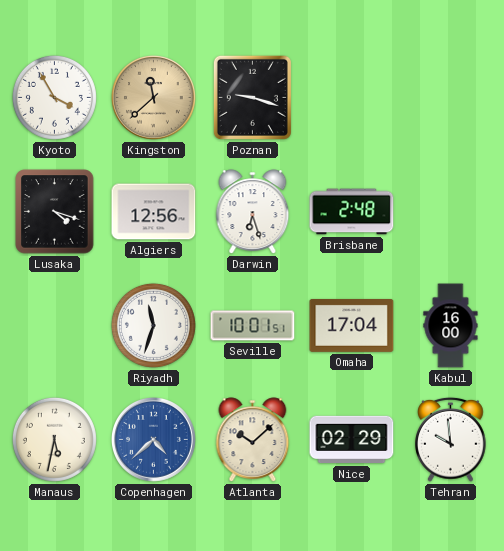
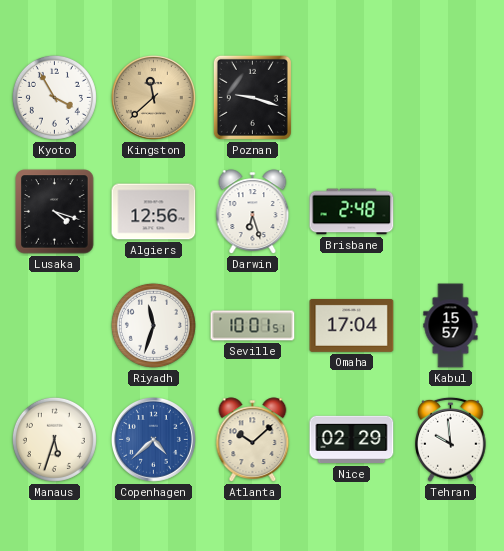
Kabul: 16:00 -> 15:57 (451, 326)
Manaus: 5:32 -> 5:33 (54, 439)
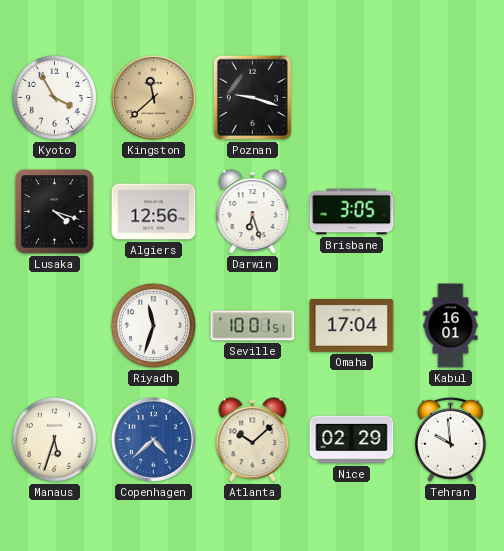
Brisbane: 2:48 -> 3:05 (352, 212)
Kabul: 15:57 -> 16:01 (451, 326)
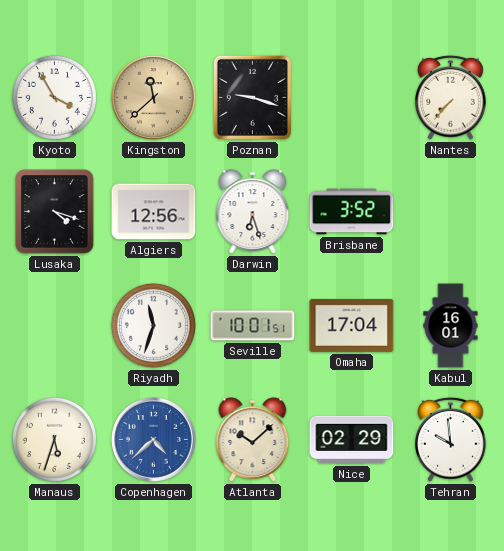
Nantes: none -> 7:37 (451, 97)
Brisbane: 3:05 -> 3:52 (352, 212)
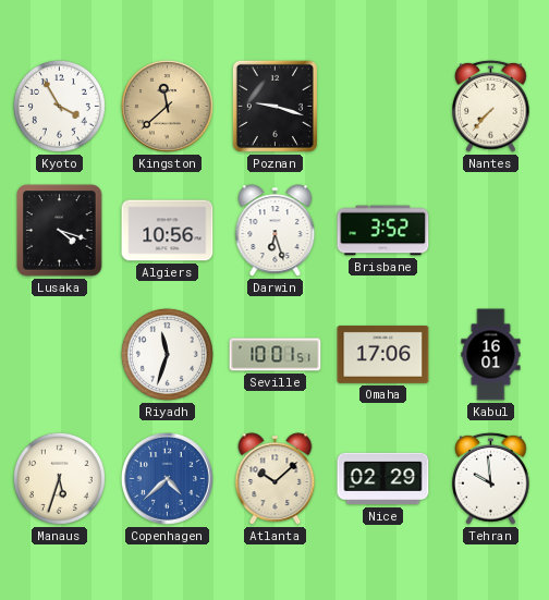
Algiers: 12:56 -> 10:56 (168, 231)
Omaha: 17:04 -> 17:06 (383, 354)
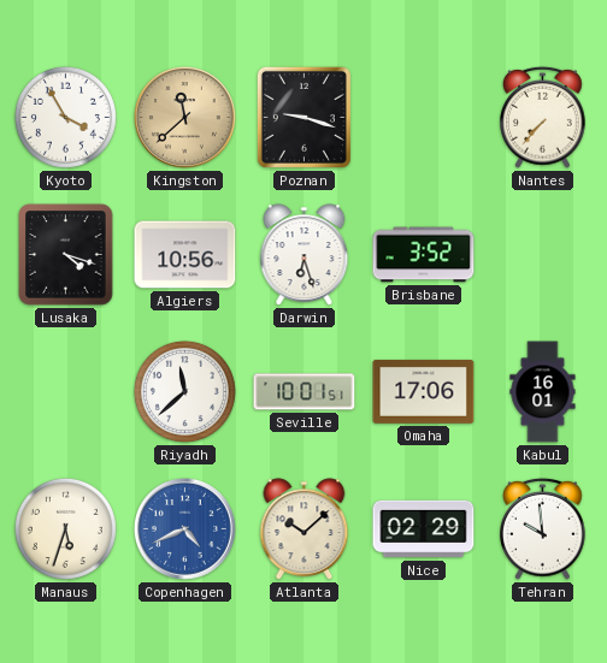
Riyadh: 11:33 -> 11:38 (184, 391)
Copenhagen: 4:38 -> 4:41 (185, 529)
